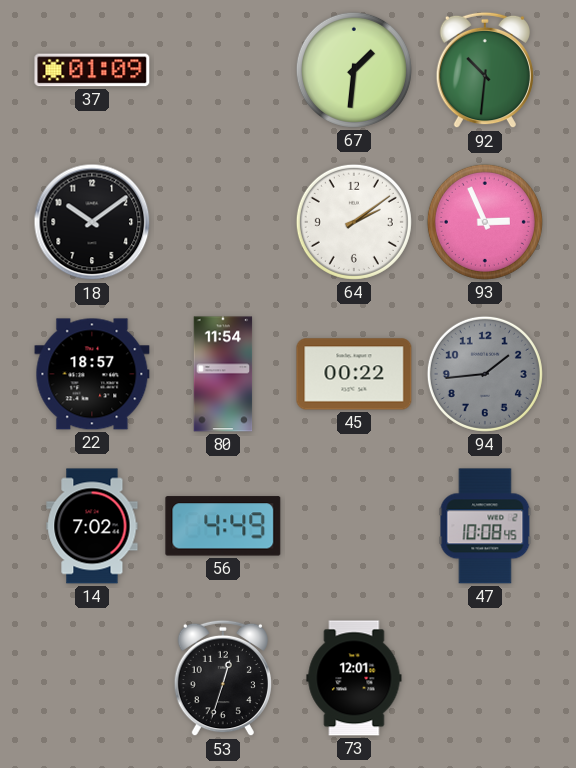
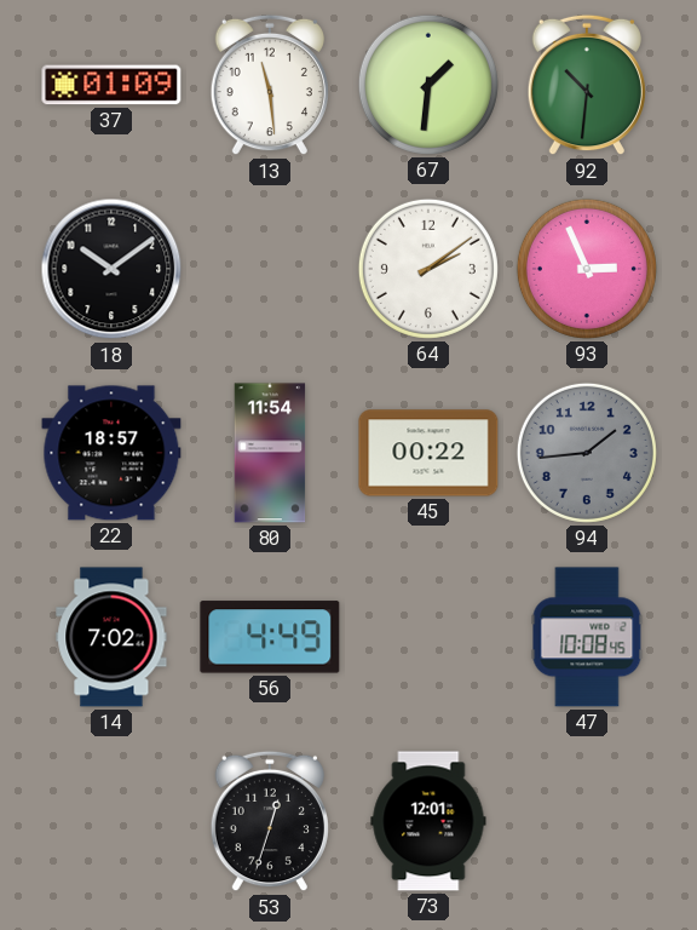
13: none -> 11:29 (270, 85)
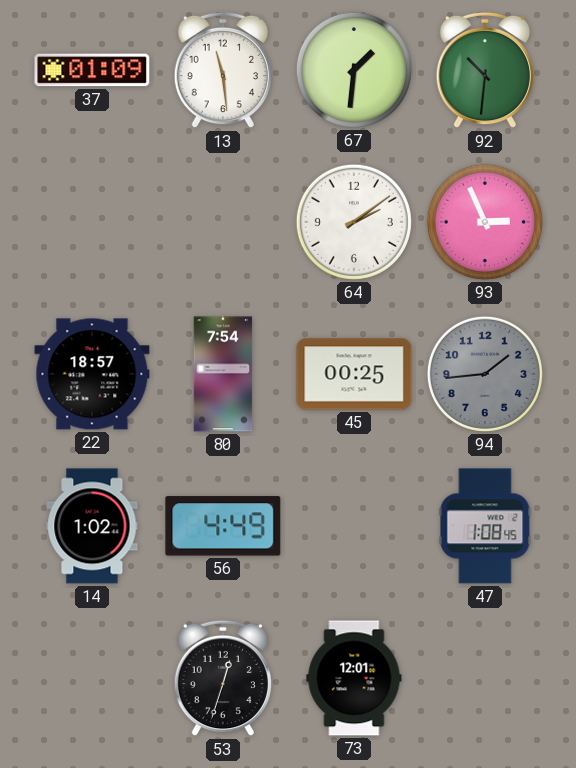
18: 10:09 -> none (111, 269)
80: 11:54 -> 7:54 (223, 374)
45: 00:22 -> 00:25 (354, 374)
14: 7:02 -> 1:02 (92, 526)
47: 10:08 -> 1:08 (485, 526)
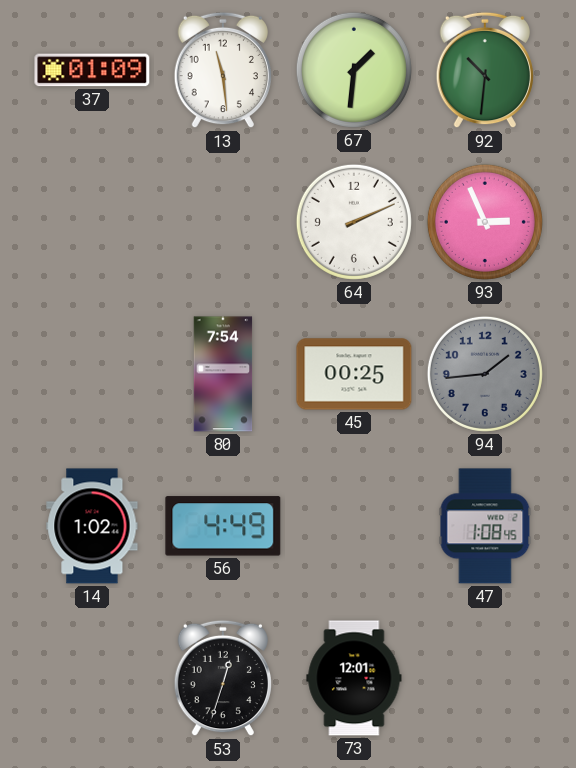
64: 2:09 -> 2:11 (354, 222)
22: 18:57 -> none (92, 374)
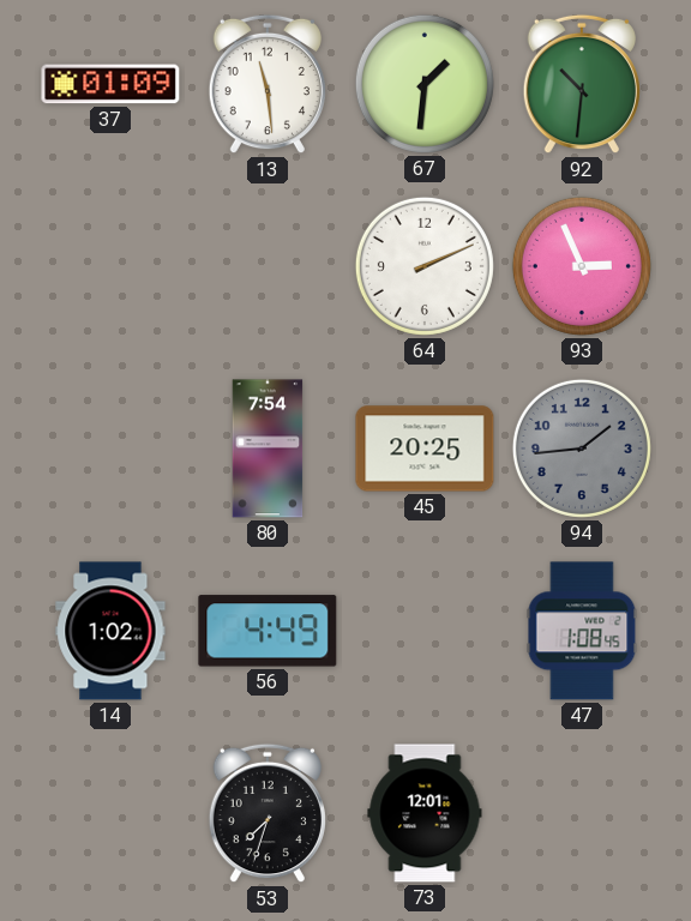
45: 00:25 -> 20:25 (425, 449)
53: 12:33 -> 7:33 (268, 813)
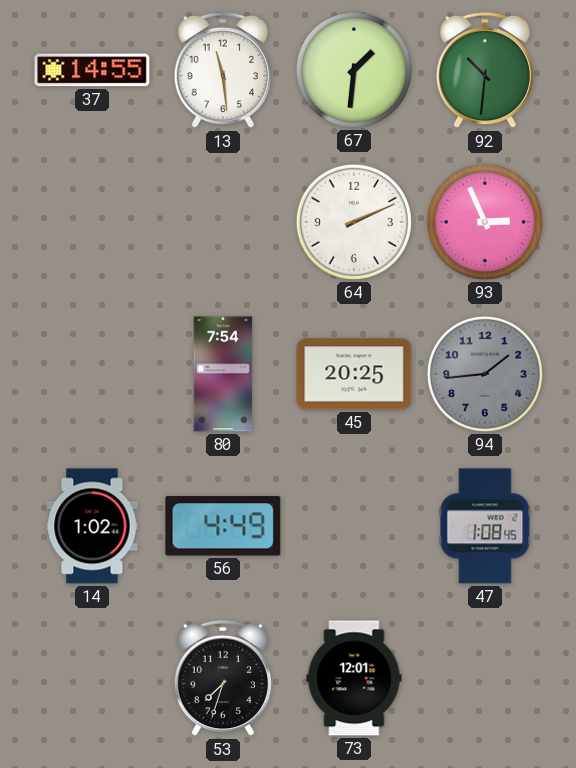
37: 01:09 -> 14:55 (92, 70)
